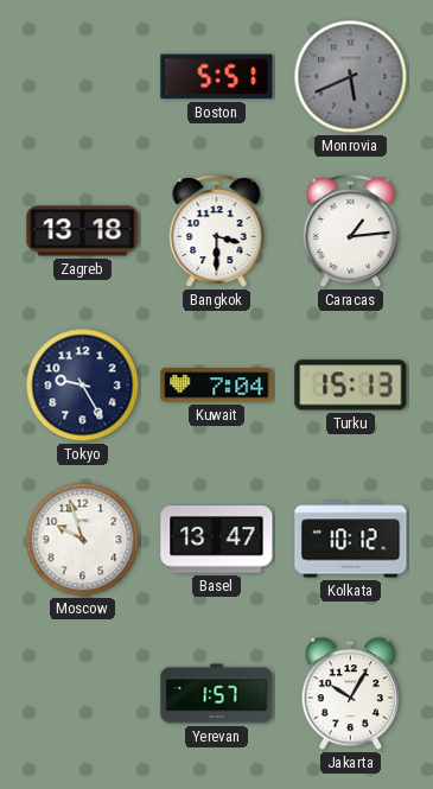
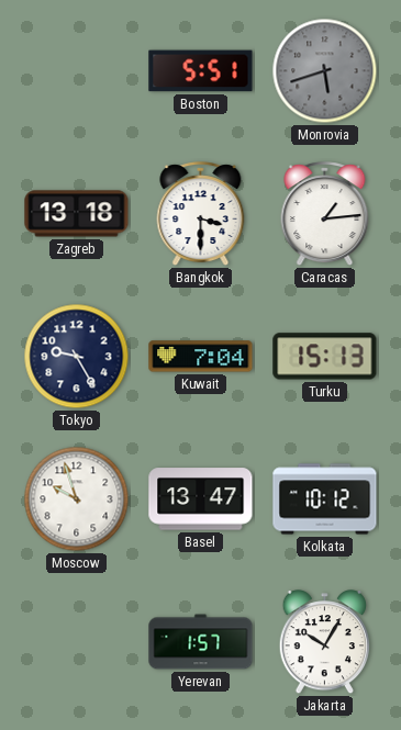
Monrovia: 5:41 -> 5:42 (325, 71)
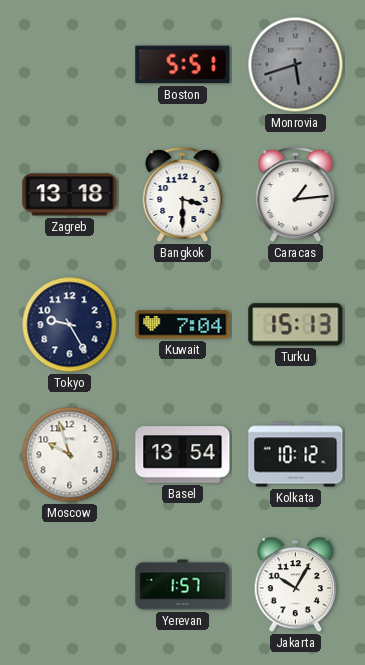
Basel: 13:47 -> 13:54 (183, 455)
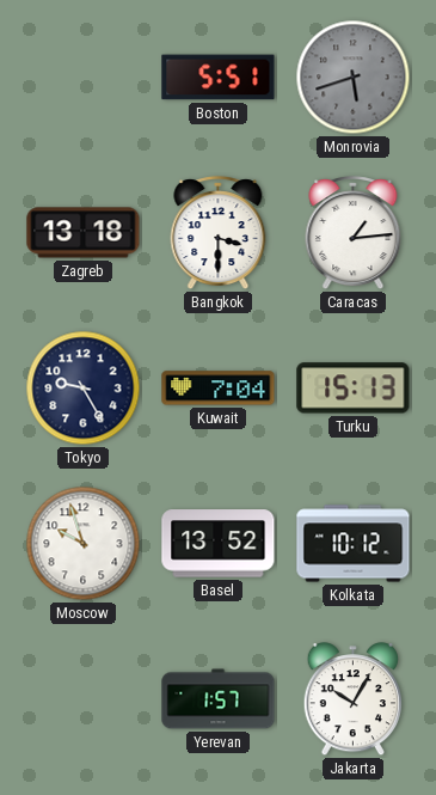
Basel: 13:54 -> 13:52 (219, 544)
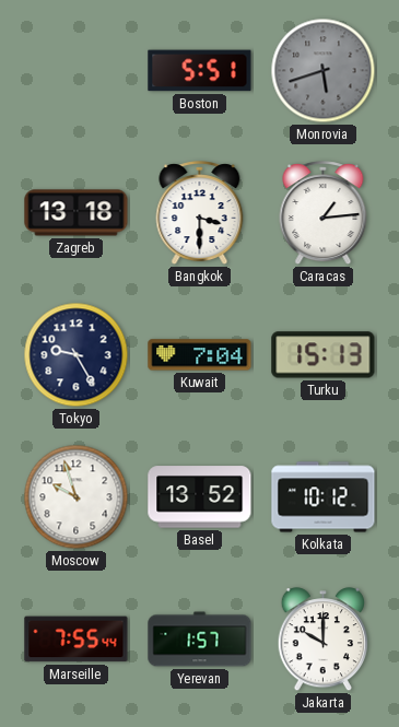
Marseille: none -> 7:55 (77, 640)
Jakarta: 10:05 -> 10:00 (322, 641)
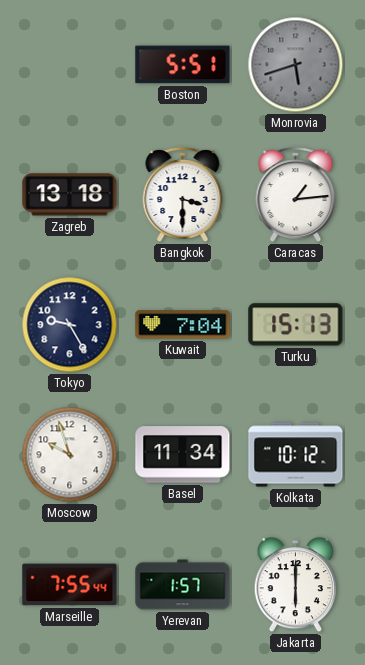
Basel: 13:52 -> 11:34 (183, 455)
Jakarta: 10:00 -> 6:00 (295, 586)
